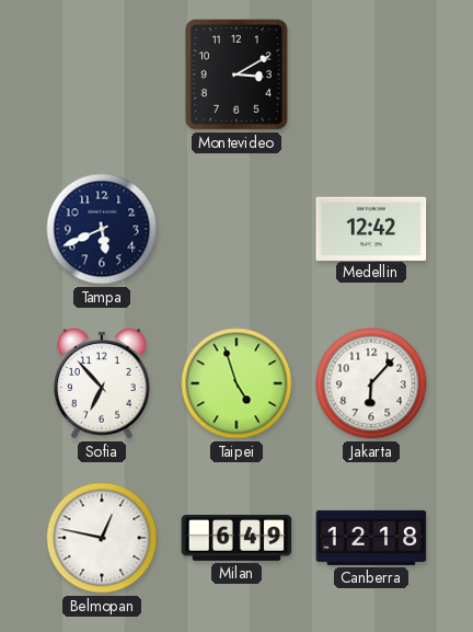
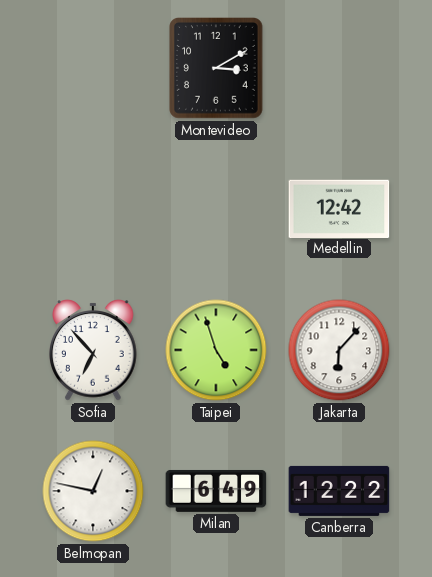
Tampa: 5:41 -> none (102, 229)
Canberra: 12:18 -> 12:22 (339, 491)
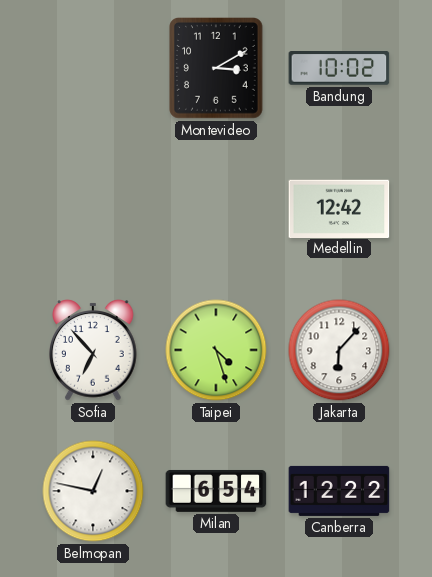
Bandung: none -> 10:02 (339, 68)
Taipei: 4:57 -> 4:27 (216, 350)
Milan: 6:49 -> 6:54 (216, 491)
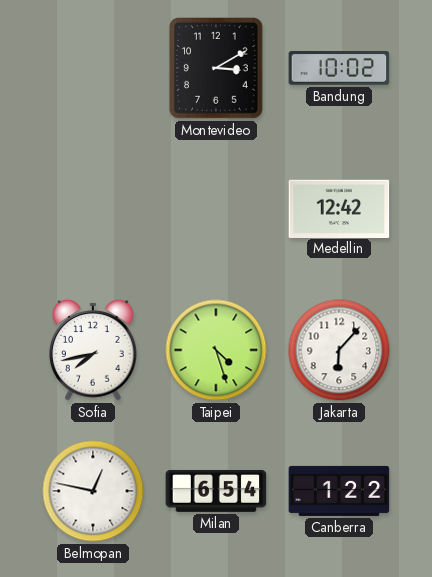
Sofia: 6:53 -> 7:43 (94, 350)
Canberra: 12:22 -> 1:22 (339, 491)
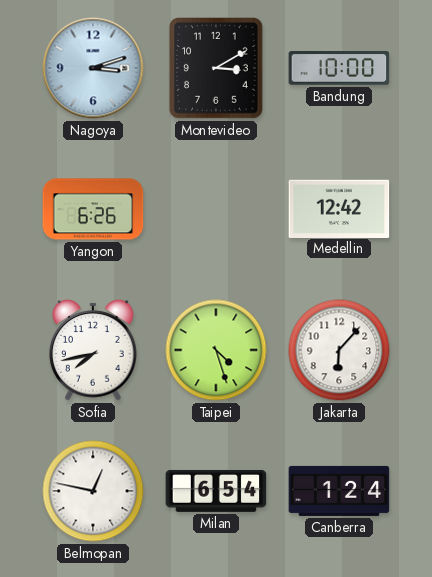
Nagoya: none -> 3:12 (93, 68)
Bandung: 10:02 -> 10:00 (339, 68)
Yangon: none -> 6:26 (93, 209)
Canberra: 1:22 -> 1:24 (339, 491)
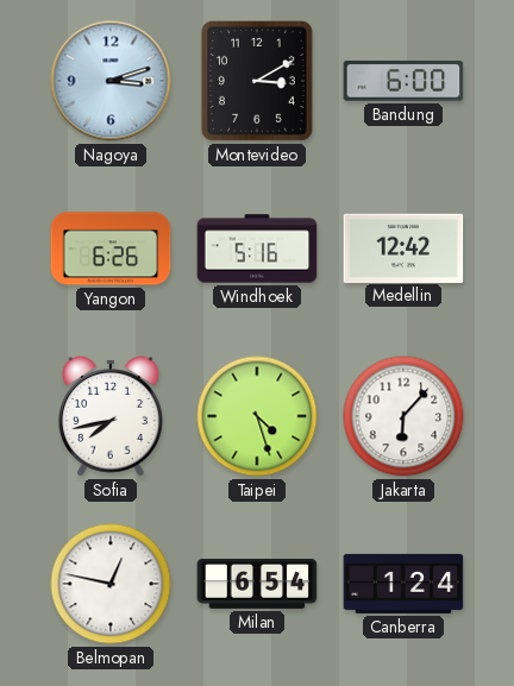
Bandung: 10:00 -> 6:00 (403, 81)
Windhoek: none -> 5:16 (257, 248)
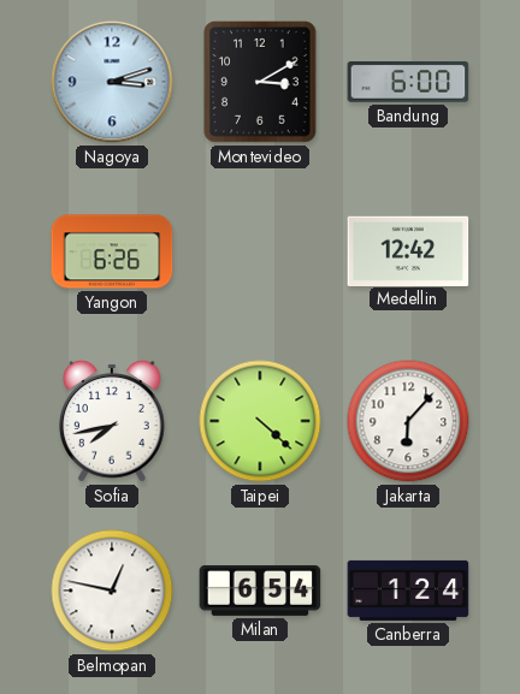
Windhoek: 5:16 -> none (257, 248)
Taipei: 4:27 -> 4:22 (260, 421)
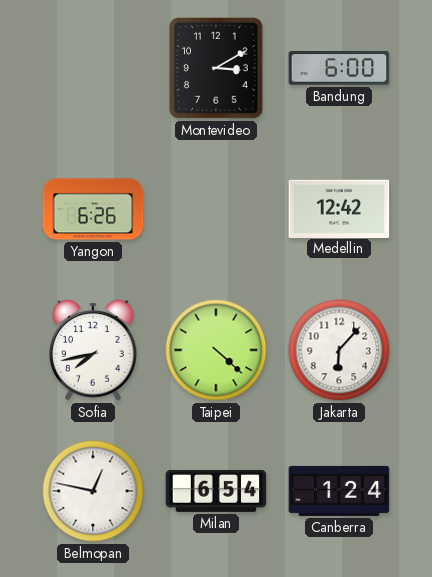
Nagoya: 3:12 -> none (112, 82)
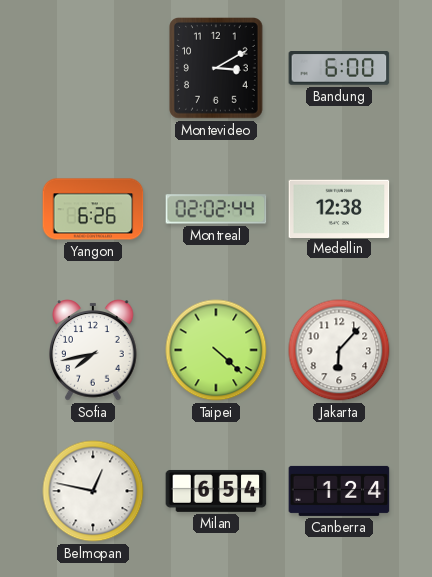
Montreal: none -> 02:02 (216, 209)
Medellin: 12:42 -> 12:38 (339, 208)
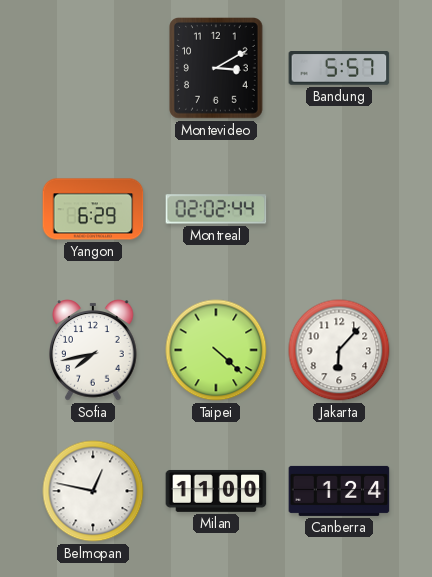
Bandung: 6:00 -> 5:57 (339, 68)
Yangon: 6:26 -> 6:29 (93, 209)
Medellin: 12:38 -> none (339, 208)
Milan: 6:54 -> 11:00 (216, 491)
